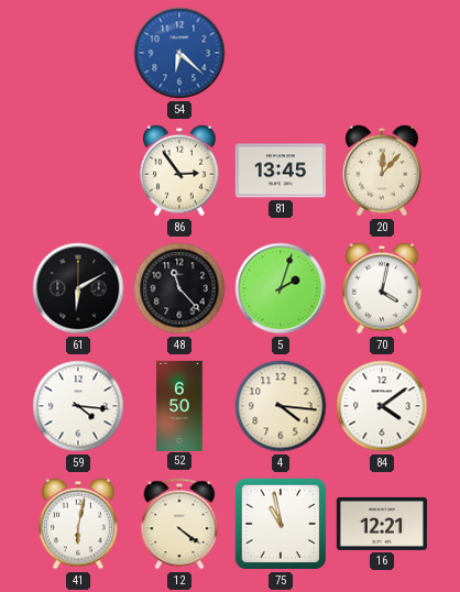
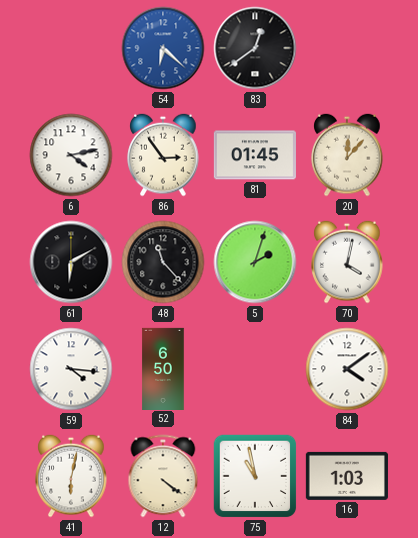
83: none -> 12:39 (255, 48)
6: none -> 4:13 (71, 155)
81: 13:45 -> 01:45 (255, 155)
4: 4:16 -> none (281, 406)
16: 12:21 -> 1:03 (347, 476)
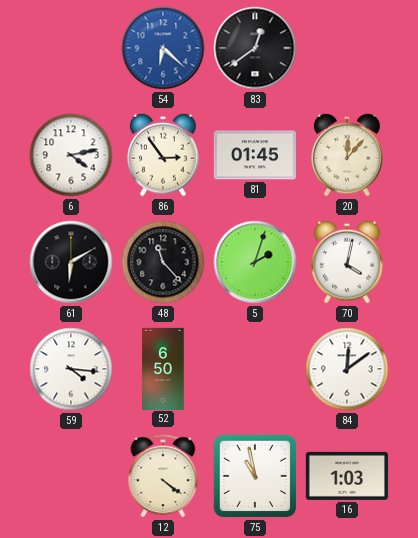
84: 4:09 -> 12:09 (347, 369)
41: 6:02 -> none (71, 476)
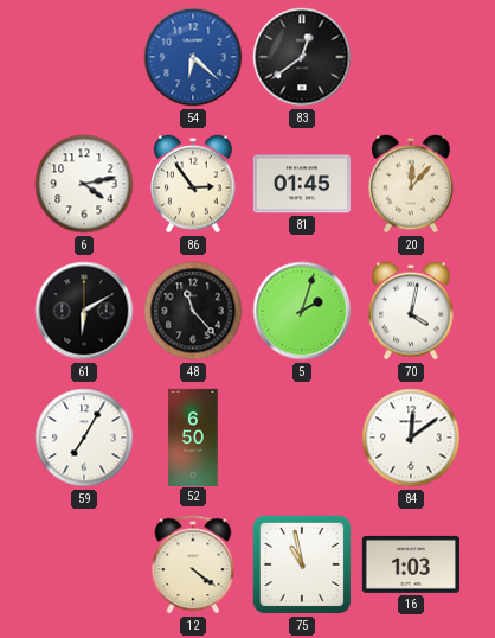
59: 4:16 -> 7:05 (84, 438)
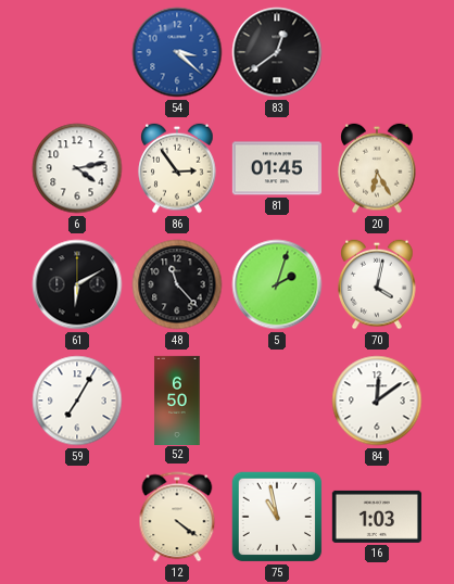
54: 6:22 -> 3:22 (177, 52)
20: 12:07 -> 6:25 (377, 168)
